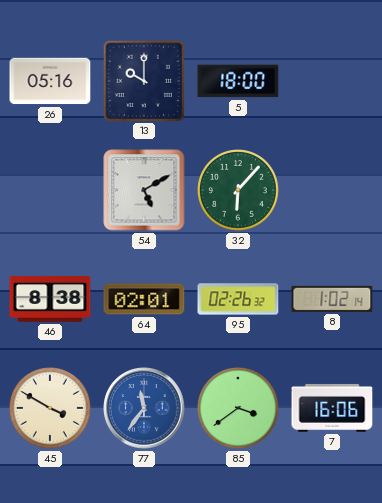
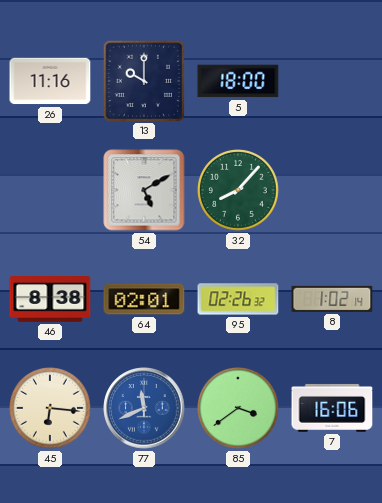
26: 05:16 -> 11:16 (50, 81)
32: 6:07 -> 8:07 (239, 191)
45: 3:50 -> 6:16 (51, 409)
77: 11:36 -> 11:41 (144, 408)
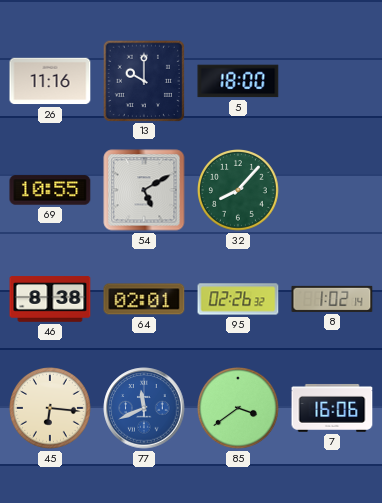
69: none -> 10:55 (50, 190)
